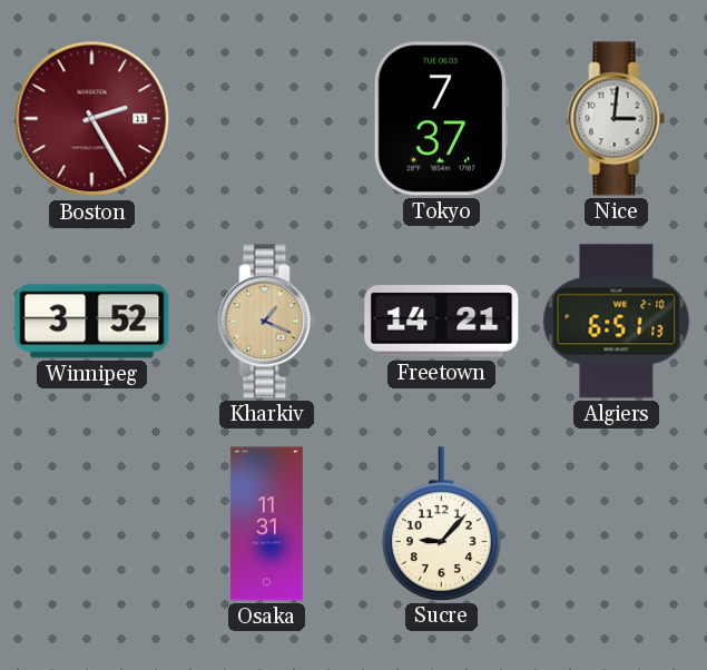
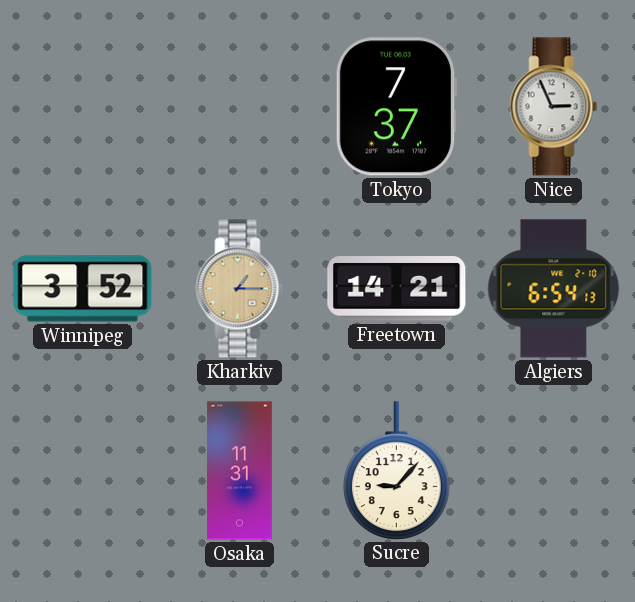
Boston: 2:25 -> none (92, 119)
Nice: 3:01 -> 2:56 (554, 107)
Kharkiv: 1:19 -> 1:15 (240, 289)
Algiers: 6:51 -> 6:54 (554, 289)
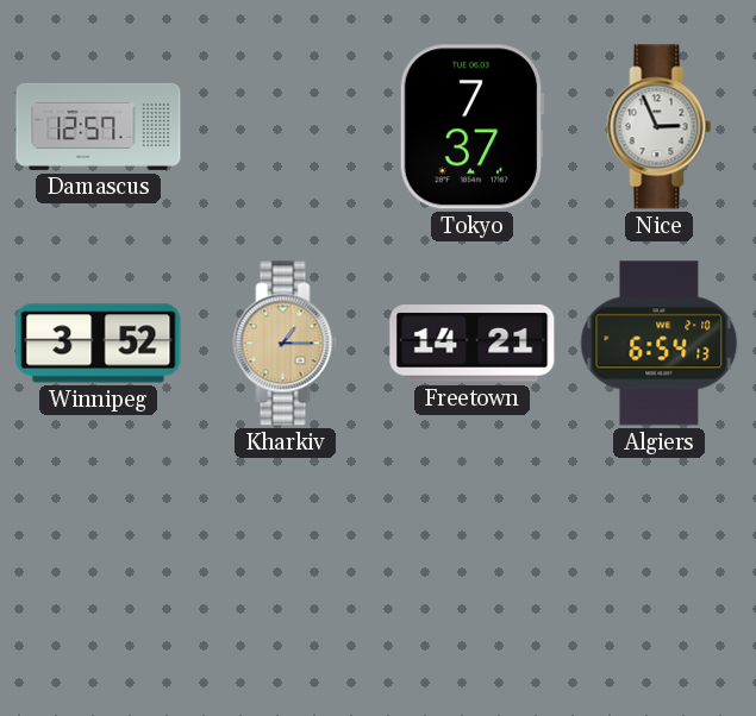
Damascus: none -> 12:57 (99, 126)
Osaka: 11:31 -> none (240, 471)
Sucre: 9:07 -> none (397, 470)
